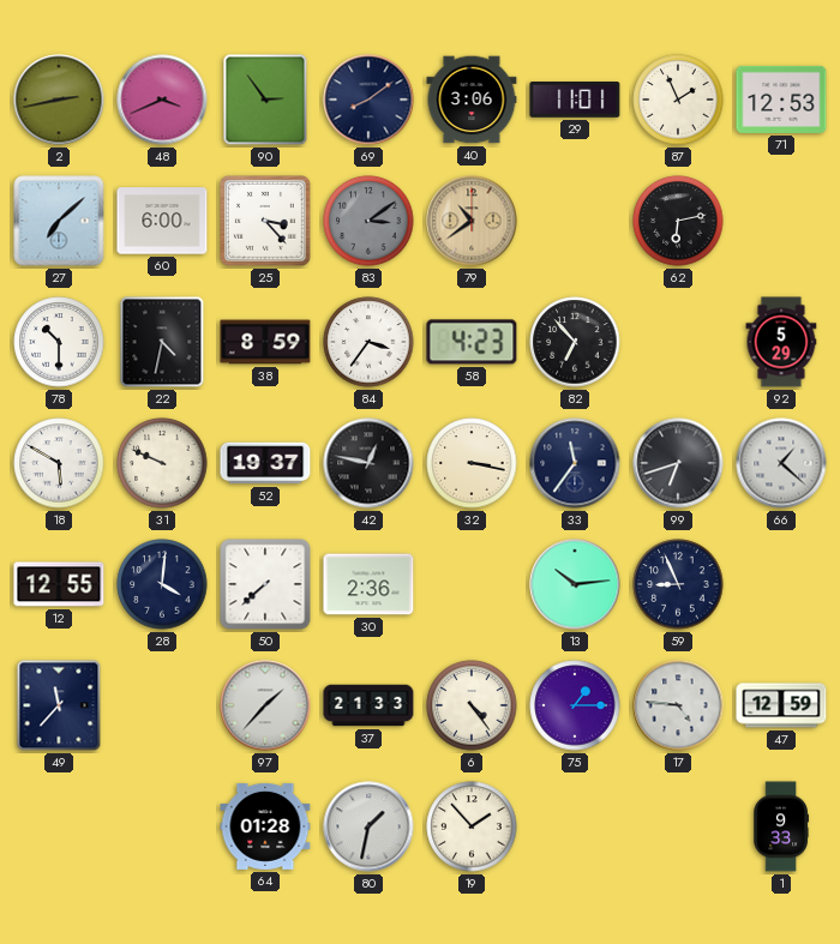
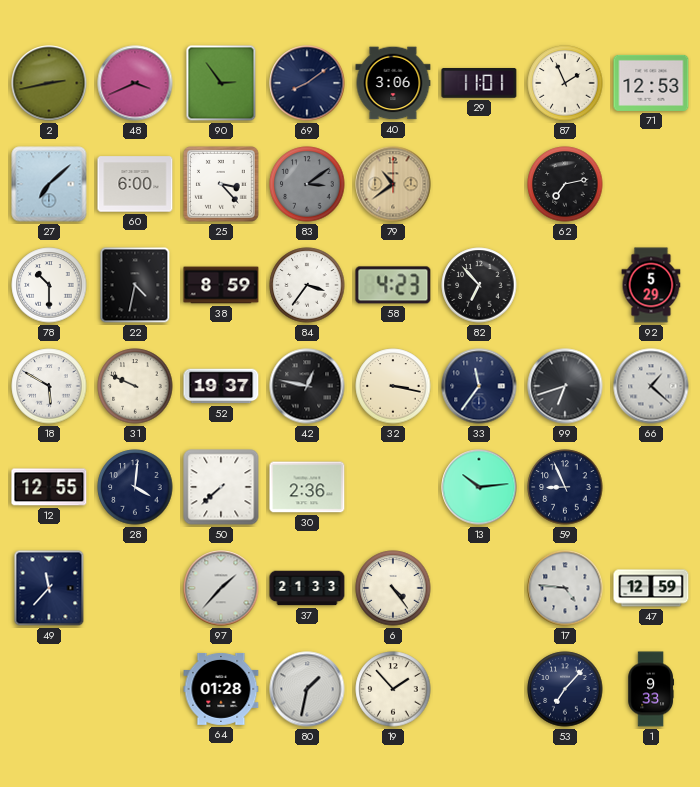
62: 6:13 -> 7:13 (565, 184)
75: 1:15 -> none (575, 705)
53: none -> 7:07 (565, 689)
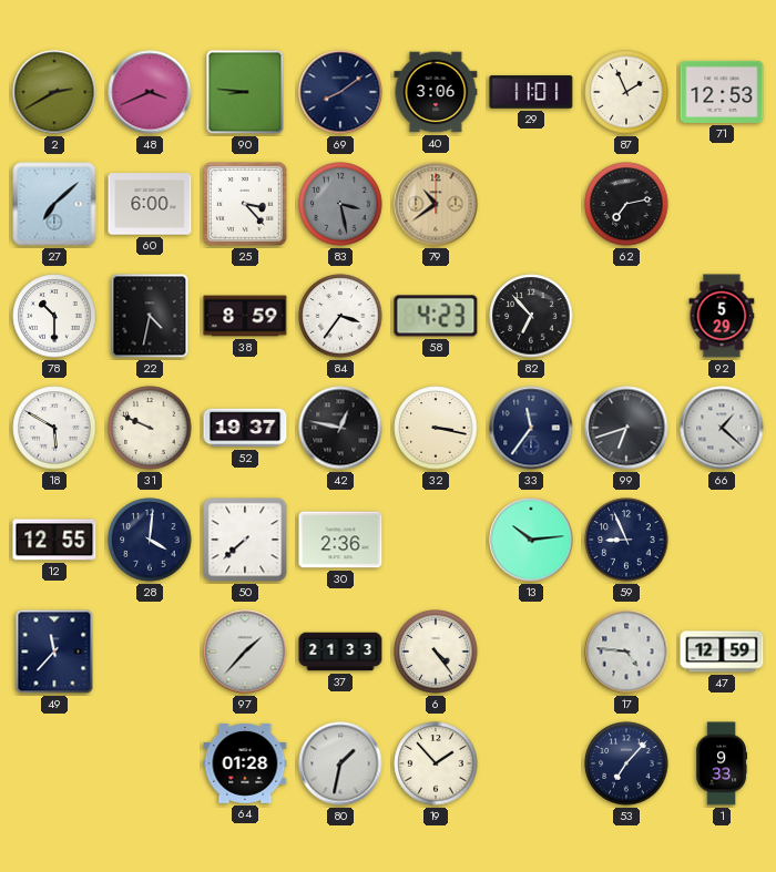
2: 2:43 -> 2:40 (54, 92)
90: 2:54 -> 8:46 (245, 92)
83: 3:09 -> 3:28 (340, 204)
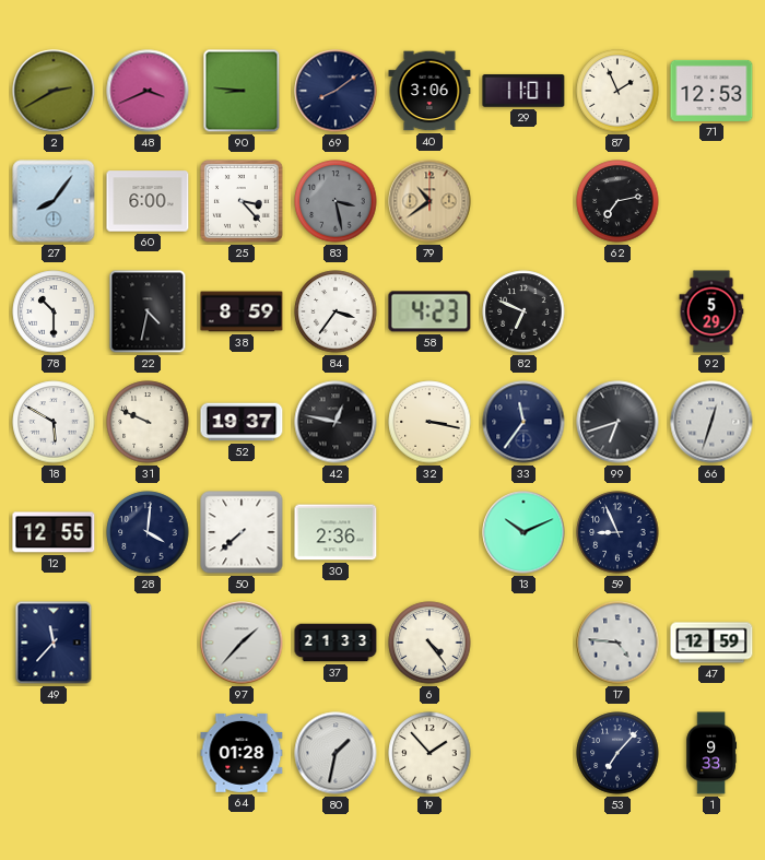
27: 7:08 -> 8:06 (54, 201)
82: 6:53 -> 6:49 (523, 311)
66: 1:22 -> 12:33 (711, 422)
13: 10:14 -> 10:11 (523, 532)
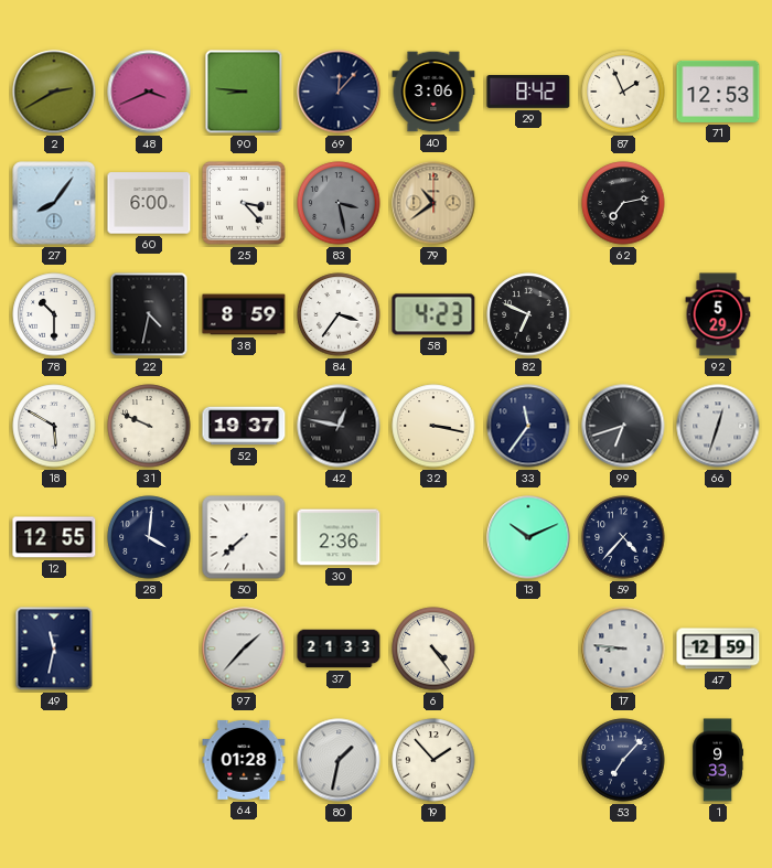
69: 8:09 -> 12:07 (339, 92)
29: 11:01 -> 8:42 (528, 93)
59: 8:56 -> 4:37 (623, 537)
49: 11:37 -> 11:32 (54, 649)
17: 4:46 -> 8:46 (623, 649)
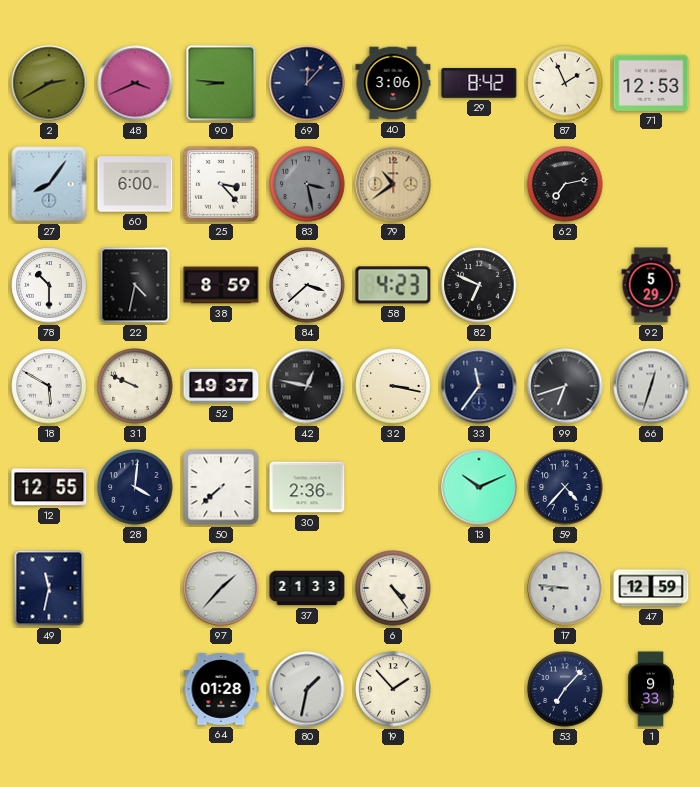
84: 3:36 -> 3:38 (307, 285)
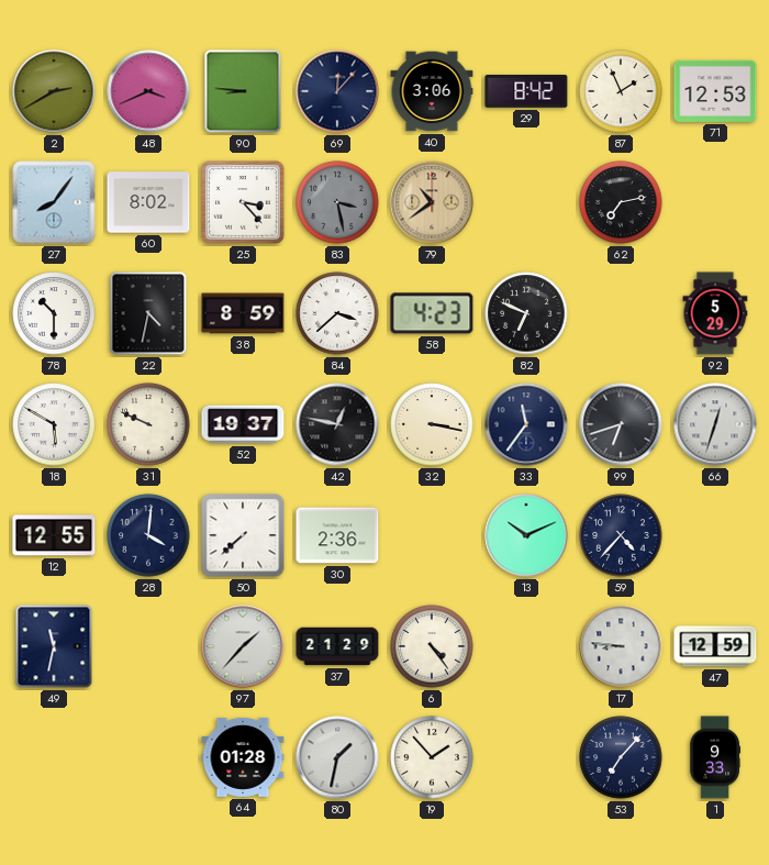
60: 6:00 -> 8:02 (148, 202)
37: 21:33 -> 21:29 (337, 646)
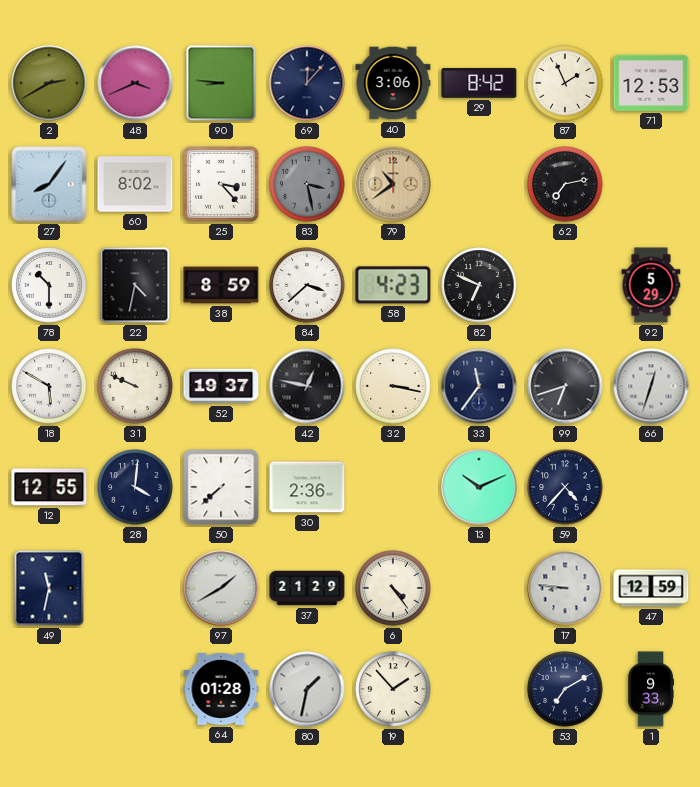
97: 1:37 -> 1:40 (221, 588)
53: 7:07 -> 7:10 (565, 689)
